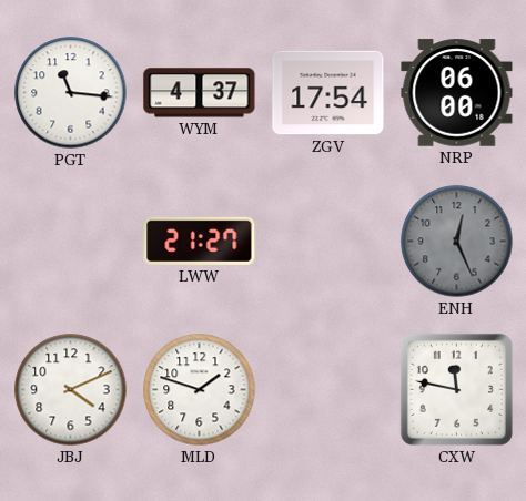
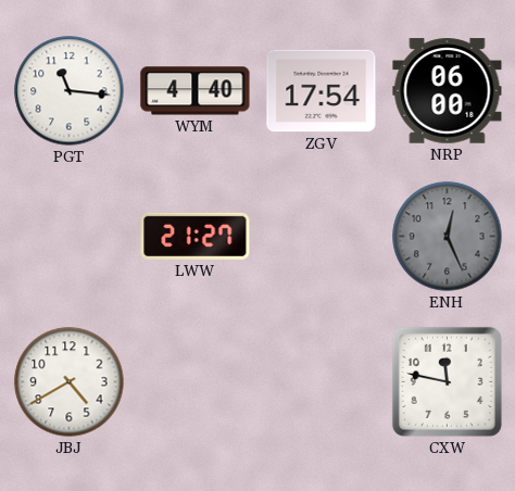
WYM: 4:37 -> 4:40 (196, 91)
JBJ: 4:11 -> 4:40 (70, 382)
MLD: 1:48 -> none (200, 390)
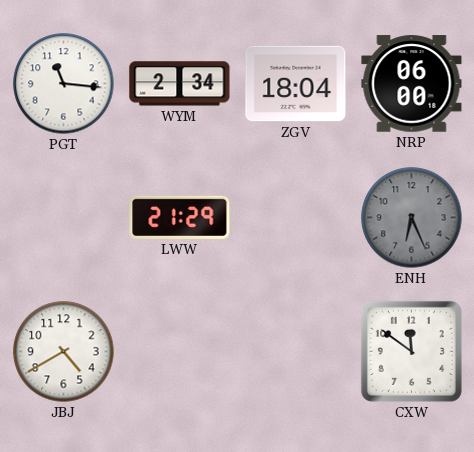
WYM: 4:40 -> 2:34 (180, 84)
ZGV: 17:54 -> 18:04 (296, 84)
LWW: 21:27 -> 21:29 (180, 217)
ENH: 12:26 -> 6:26 (412, 218)
CXW: 11:47 -> 11:51 (411, 351)
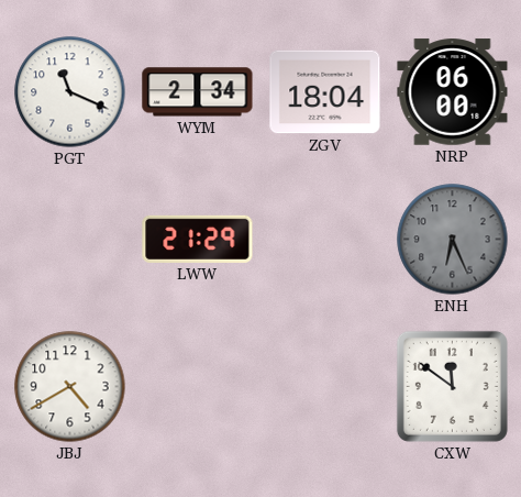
PGT: 11:16 -> 11:19 (70, 92)
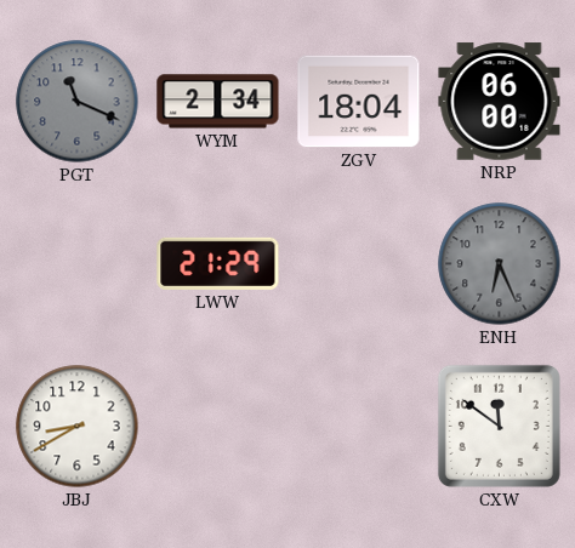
PGT dial: white -> grey (78, 102)
JBJ: 4:40 -> 8:40 (78, 427)
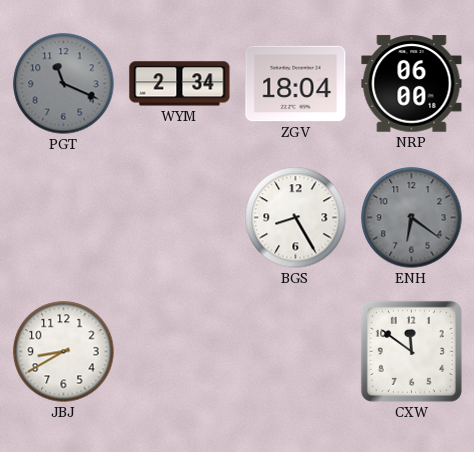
LWW: 21:29 -> none (218, 263)
BGS: none -> 8:25 (296, 218)
ENH: 6:26 -> 6:21 (412, 218)
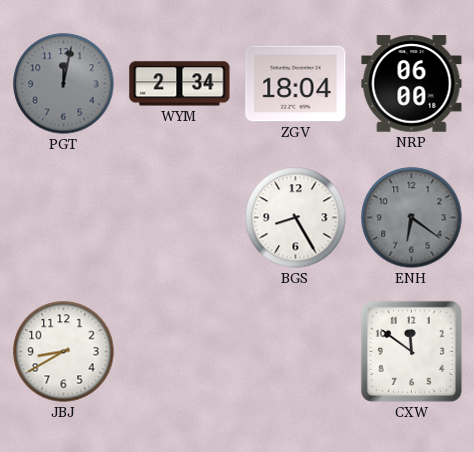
PGT: 11:19 -> 12:02 (64, 84)
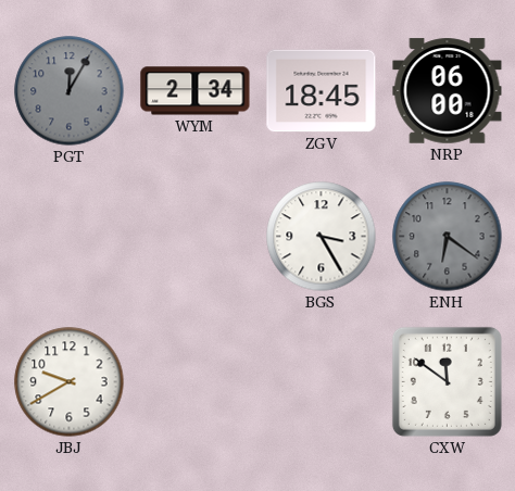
PGT: 12:02 -> 12:05 (70, 91)
ZGV: 18:04 -> 18:45 (322, 91)
BGS: 8:25 -> 3:25 (322, 237)
JBJ: 8:40 -> 9:40 (70, 382)
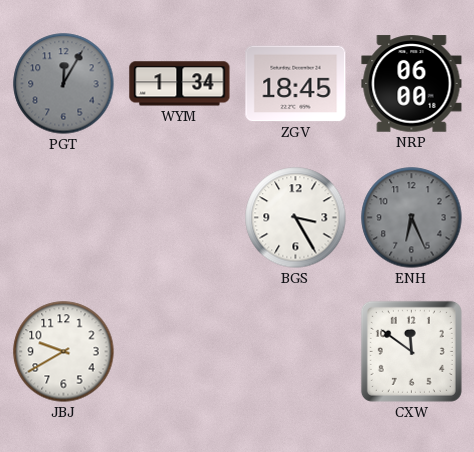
WYM: 2:34 -> 1:34 (180, 84)
ENH: 6:21 -> 6:26 (412, 218)
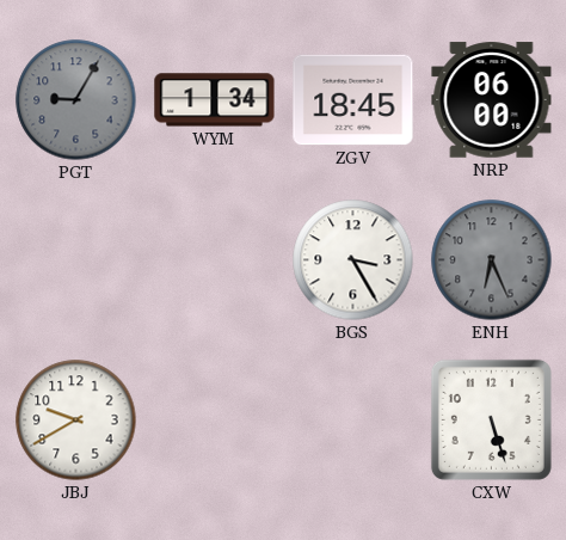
PGT: 12:05 -> 9:05 (76, 100)
CXW: 11:51 -> 5:27 (491, 419)
